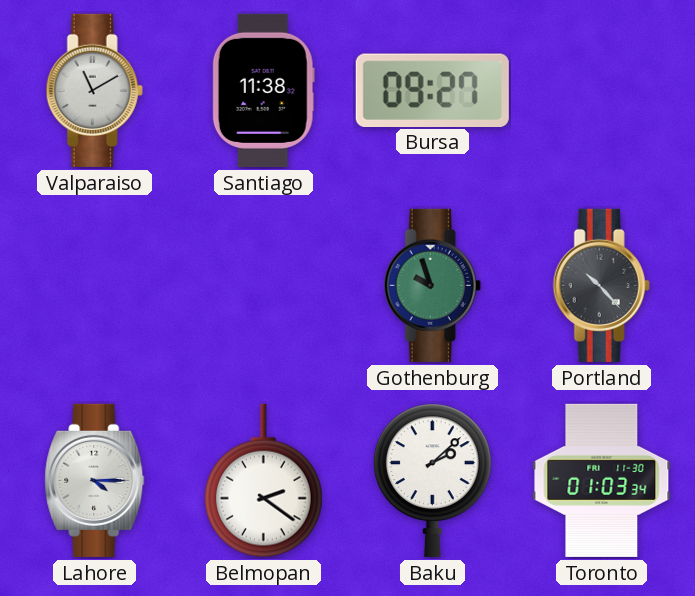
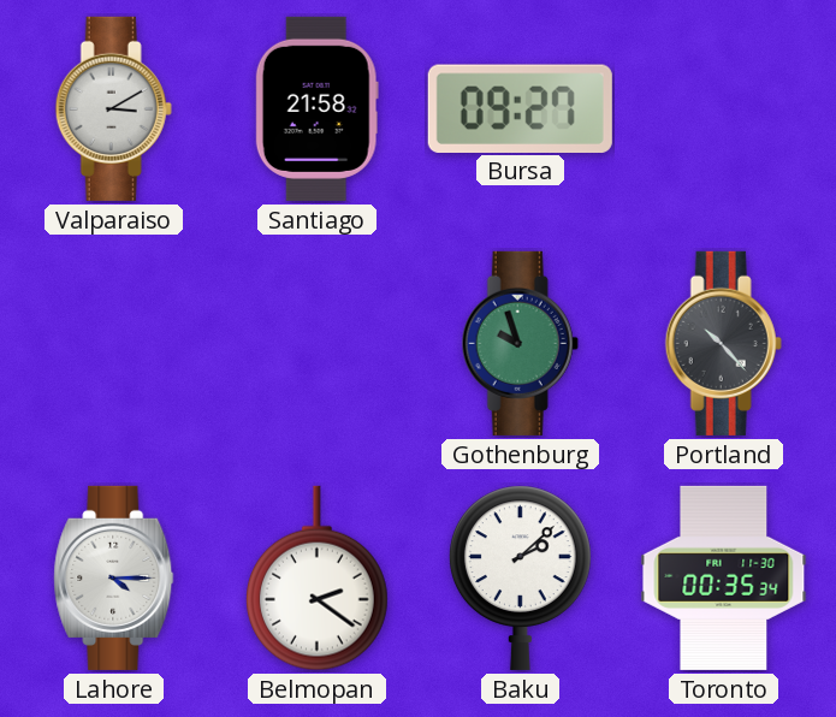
Valparaiso: 11:10 -> 3:10 (113, 108)
Santiago: 11:38 -> 21:58 (316, 108)
Toronto: 01:03 -> 00:35 (724, 577)
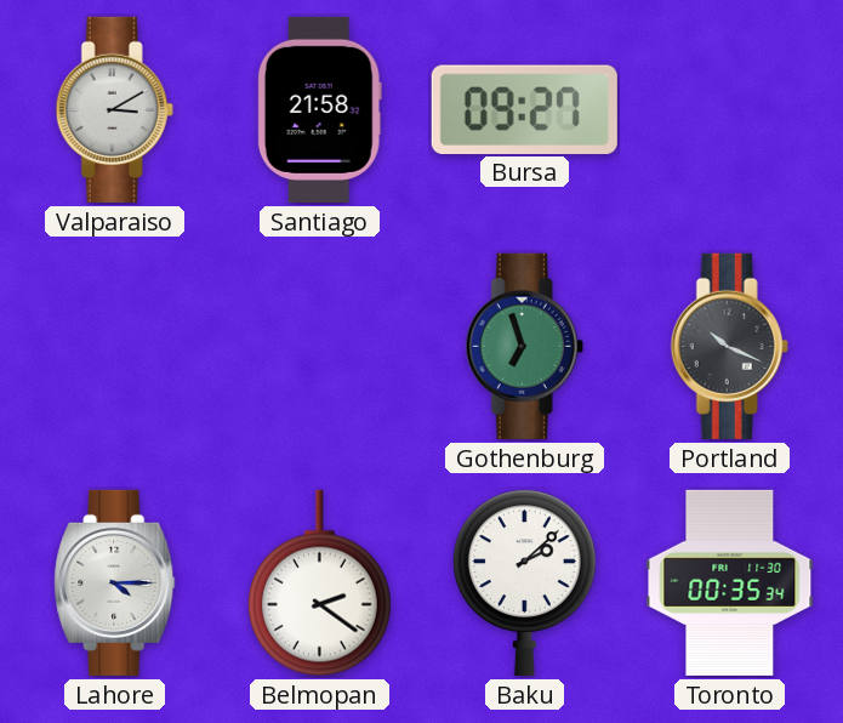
Gothenburg: 9:57 -> 6:57 (524, 346)
Portland: 10:23 -> 10:19 (729, 346)
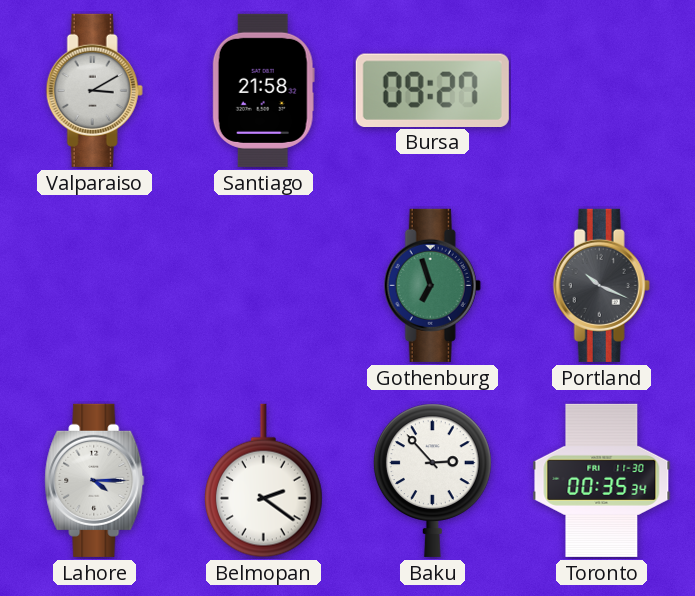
Baku: 2:08 -> 2:53 (432, 480)
